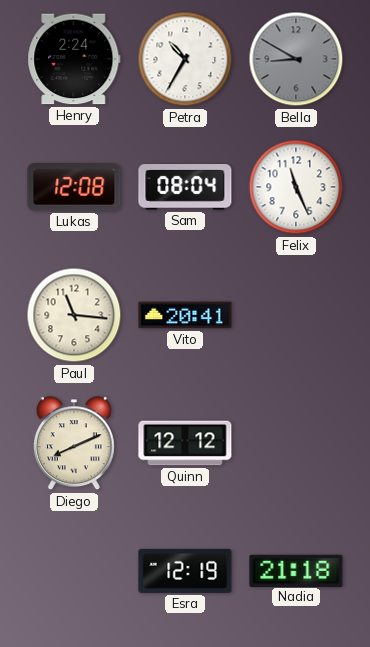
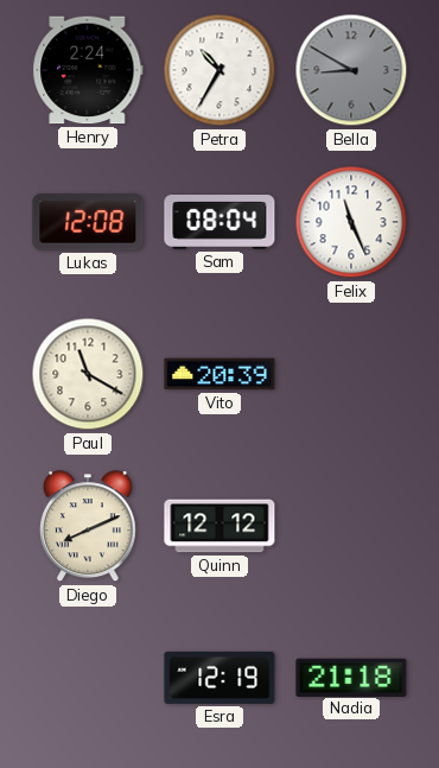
Paul: 11:16 -> 11:20 (88, 374)
Vito: 20:41 -> 20:39 (220, 374)
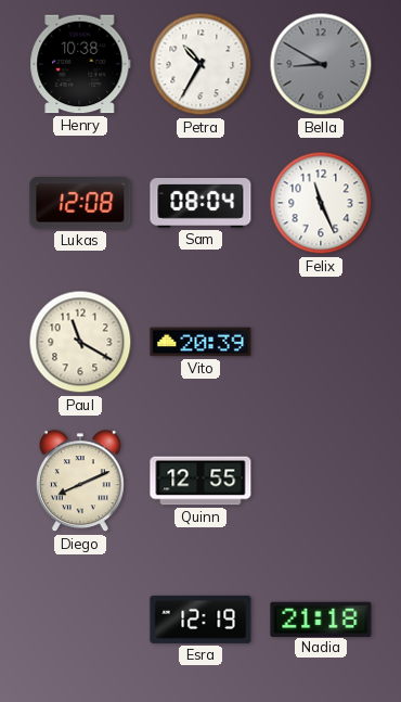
Henry: 2:24 -> 10:38 (80, 64)
Quinn: 12:12 -> 12:55 (200, 481)
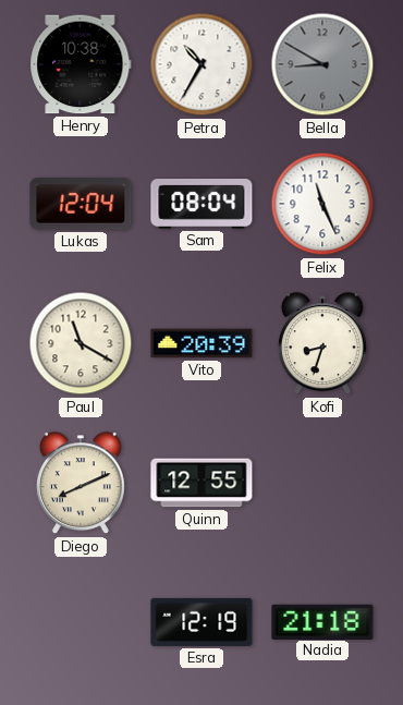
Lukas: 12:08 -> 12:04 (81, 204)
Kofi: none -> 8:33 (322, 344)
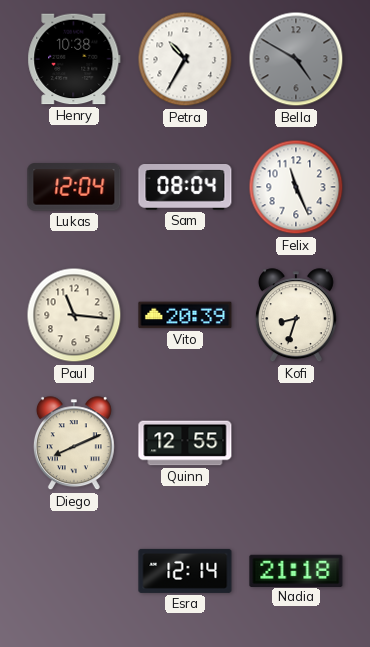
Bella: 8:50 -> 4:50 (296, 59)
Paul: 11:20 -> 11:16 (74, 315)
Esra: 12:19 -> 12:14 (185, 571)
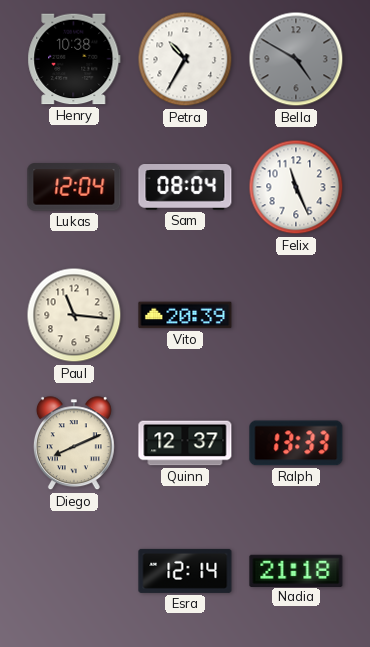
Kofi: 8:33 -> none (296, 316)
Quinn: 12:55 -> 12:37 (185, 443)
Ralph: none -> 13:33 (296, 443)
